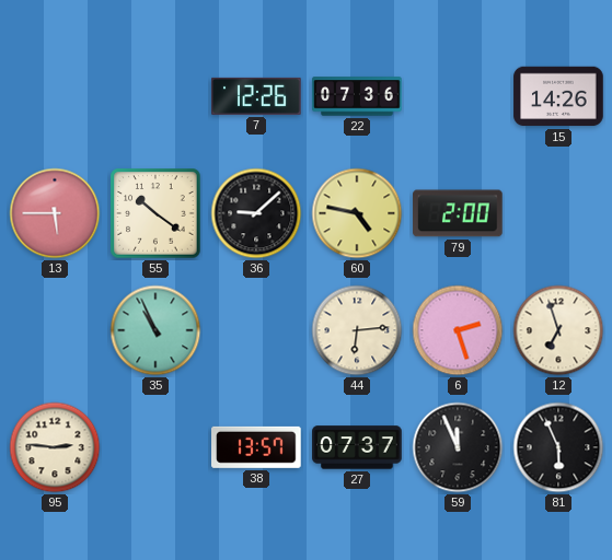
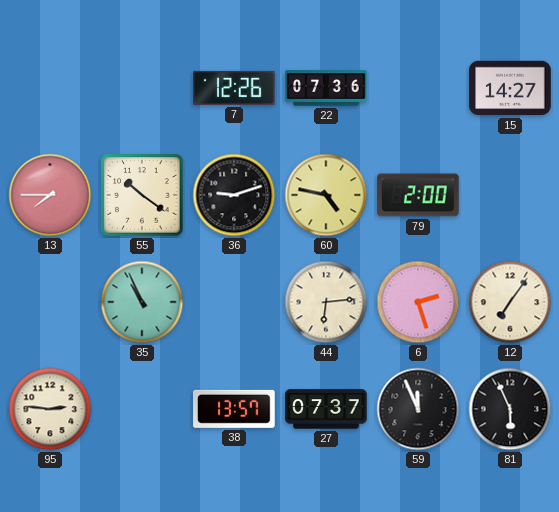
15: 14:26 -> 14:27 (510, 88)
13: 5:45 -> 7:45 (50, 195)
36: 9:08 -> 9:12 (234, 195)
12: 6:57 -> 7:06 (510, 302)
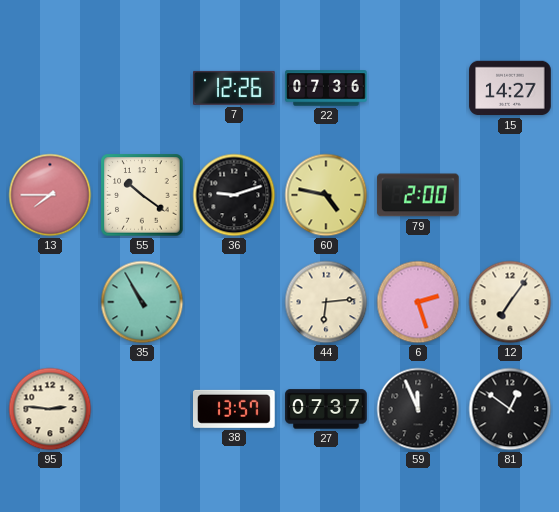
35: 10:56 -> 10:55 (142, 302)
81: 5:56 -> 12:51 (510, 409)
